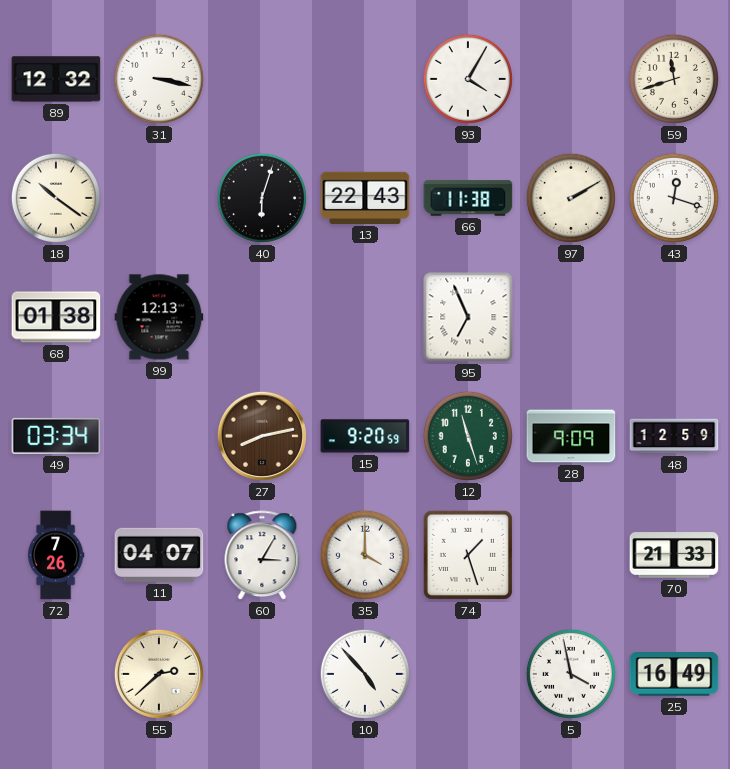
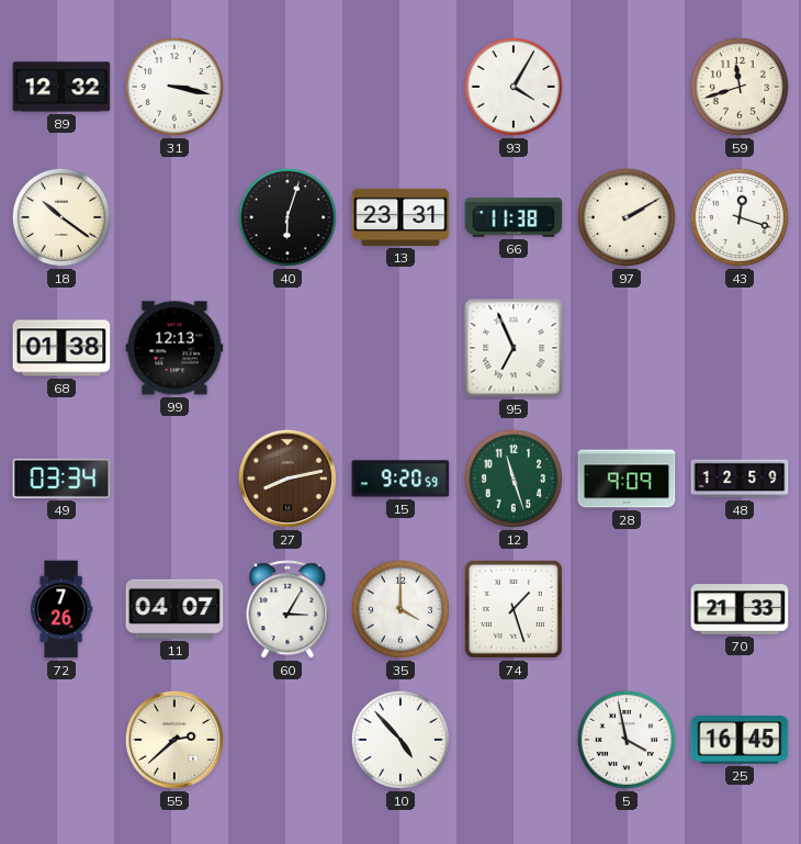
13: 22:43 -> 23:31 (400, 217)
25: 16:49 -> 16:45 (740, 740)
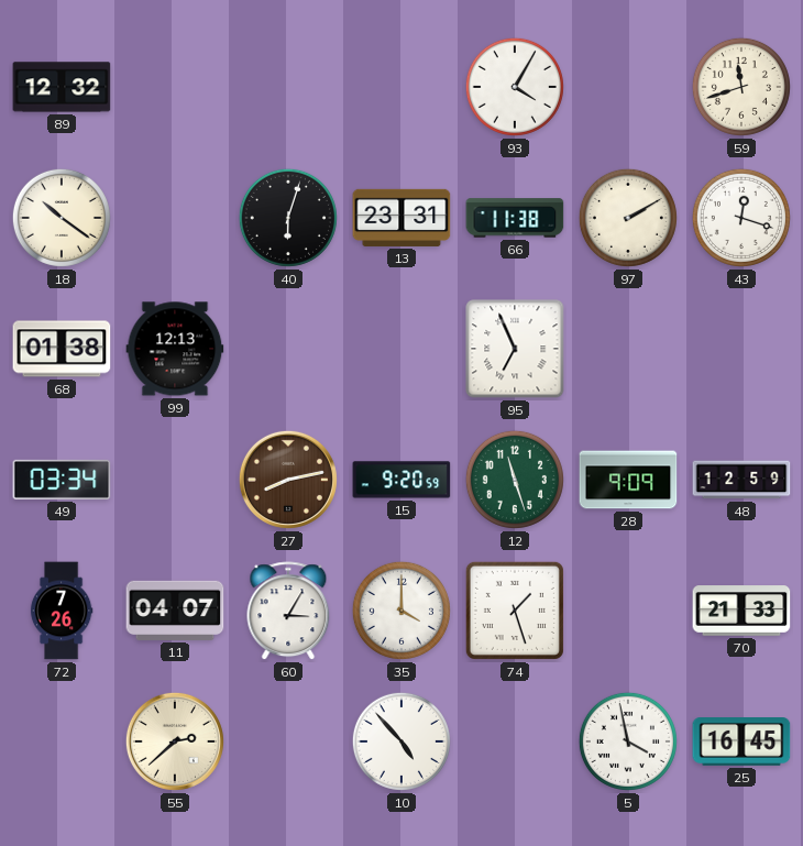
31: 3:17 -> none (174, 87)
